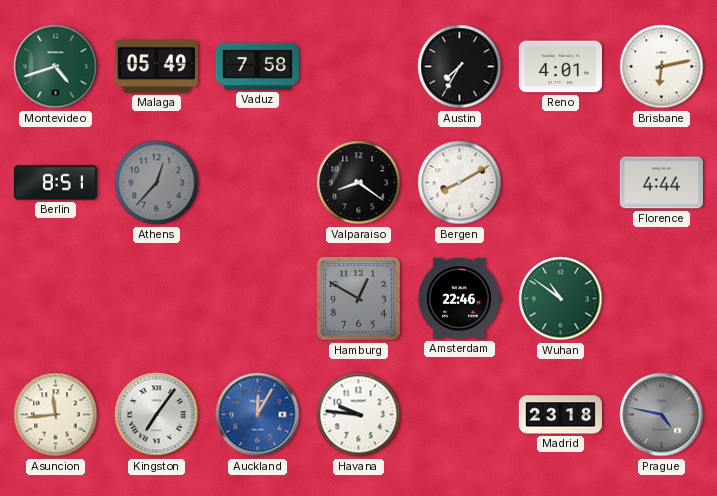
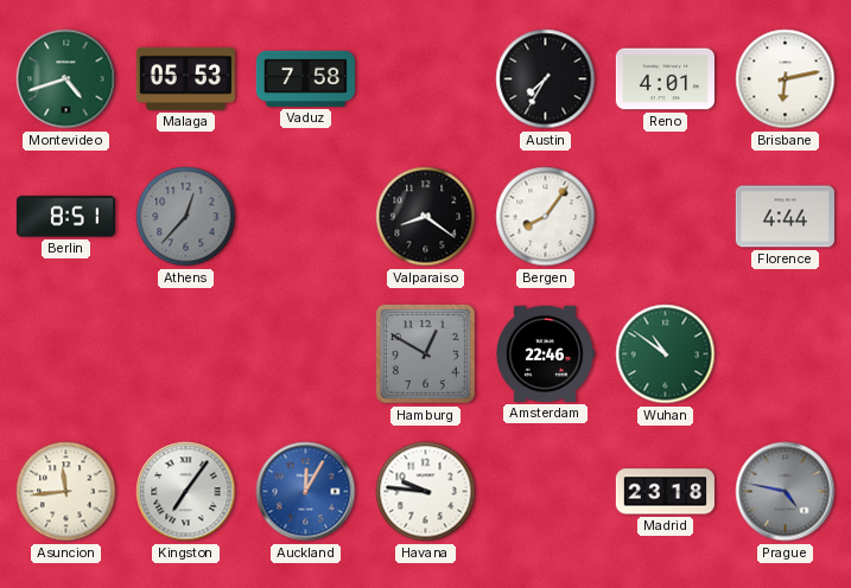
Malaga: 05:49 -> 05:53 (185, 78)
Bergen: 8:10 -> 8:06 (546, 217)
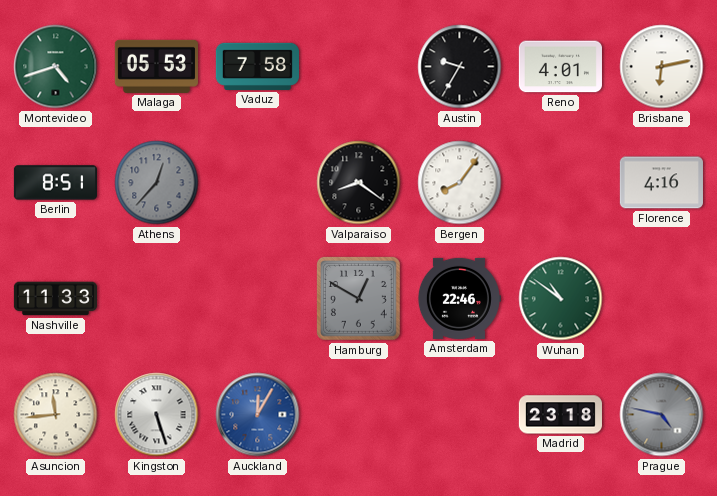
Austin: 7:35 -> 9:35 (460, 67)
Florence: 4:44 -> 4:16 (661, 183)
Nashville: none -> 11:33 (55, 299)
Kingston: 7:06 -> 5:27 (157, 415)
Havana: 9:46 -> none (426, 492)
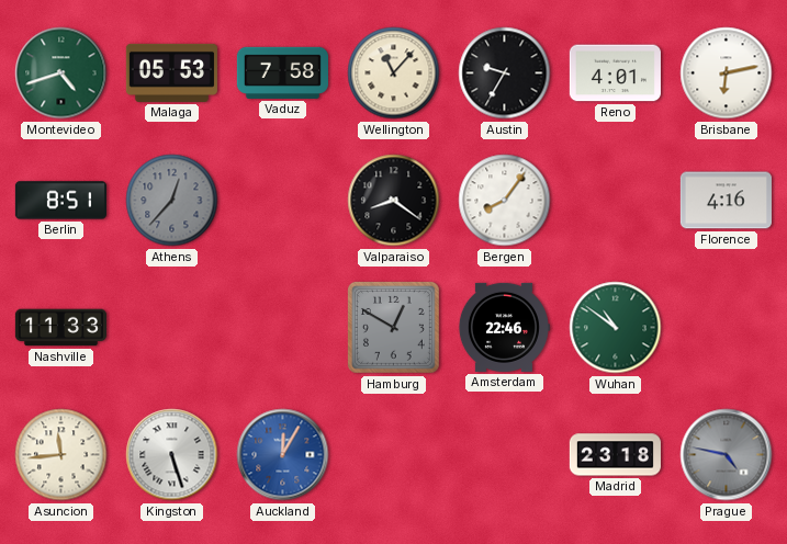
Wellington: none -> 11:07 (394, 73)
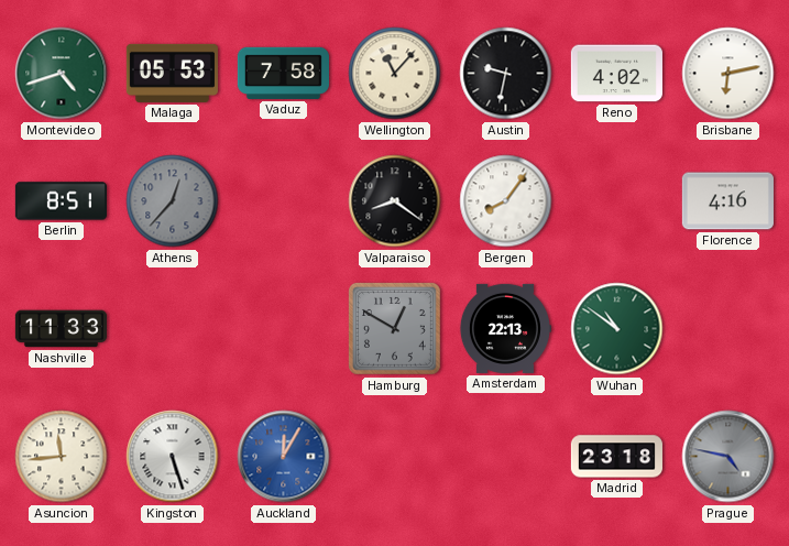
Austin: 9:35 -> 9:32 (506, 74)
Reno: 4:01 -> 4:02 (616, 74)
Amsterdam: 22:46 -> 22:13 (505, 328)
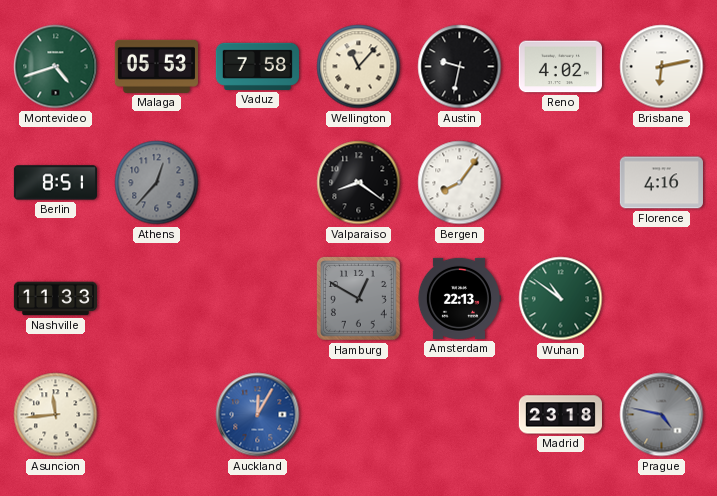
Kingston: 5:27 -> none (173, 457)
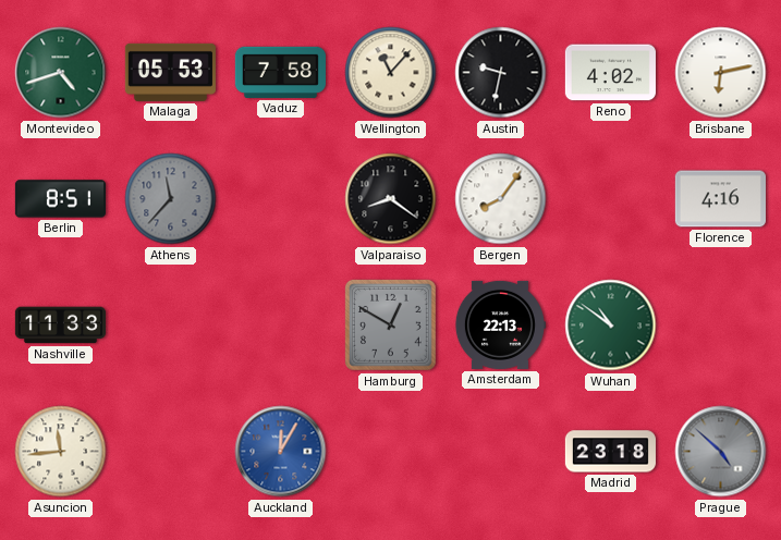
Athens: 12:37 -> 11:37 (171, 199)
Prague: 4:47 -> 4:52 (721, 452)
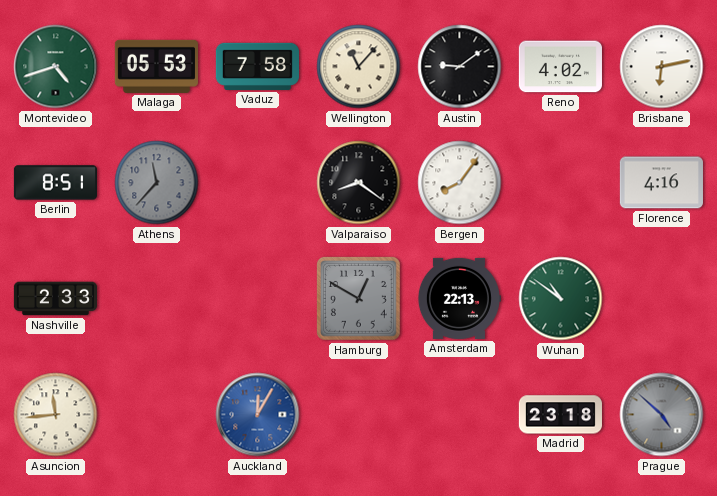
Austin: 9:32 -> 9:09 (460, 67)
Nashville: 11:33 -> 2:33 (55, 299)
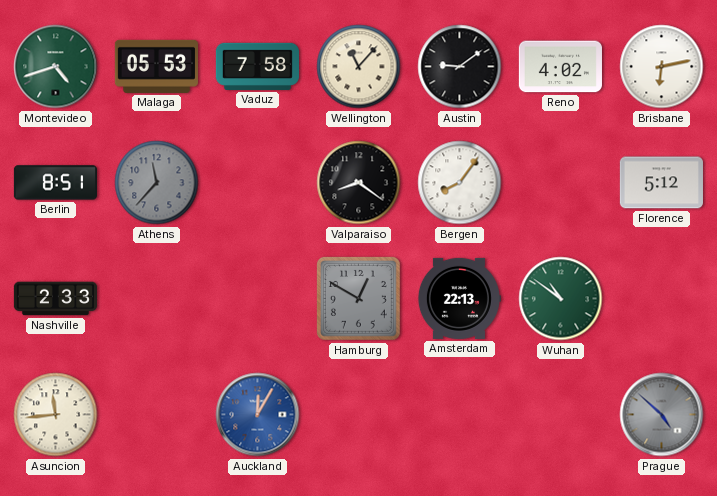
Florence: 4:16 -> 5:12 (661, 183)
Madrid: 23:18 -> none (560, 415)
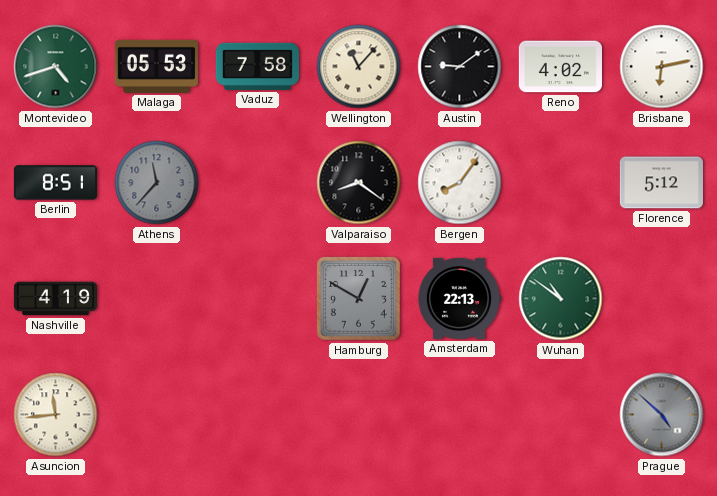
Nashville: 2:33 -> 4:19 (55, 299)
Auckland: 12:05 -> none (258, 415)
